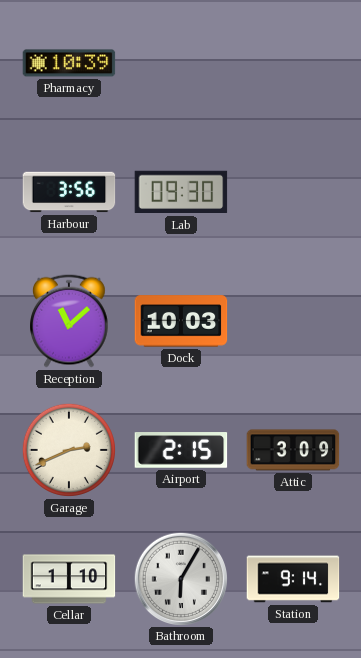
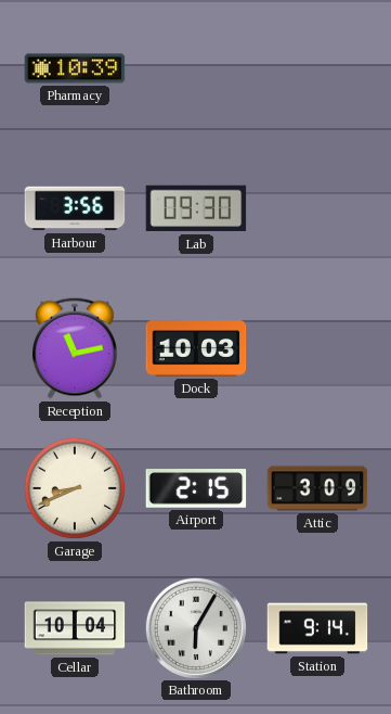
Reception: 11:08 -> 11:13 (76, 348)
Garage: 2:41 -> 8:41 (75, 488)
Cellar: 1:10 -> 10:04 (75, 628)
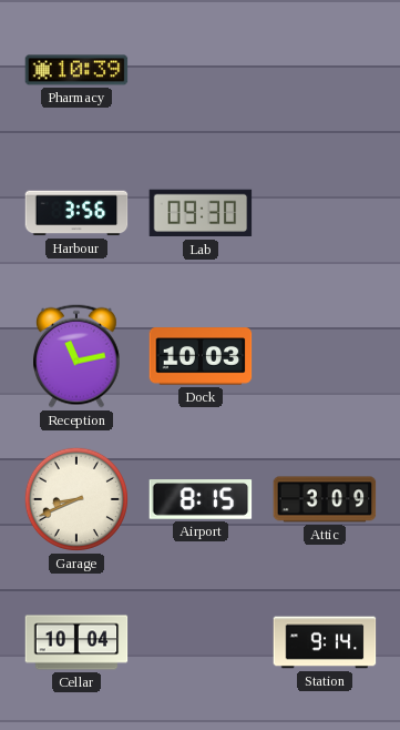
Airport: 2:15 -> 8:15 (201, 499)
Bathroom: 6:05 -> none (195, 627)
